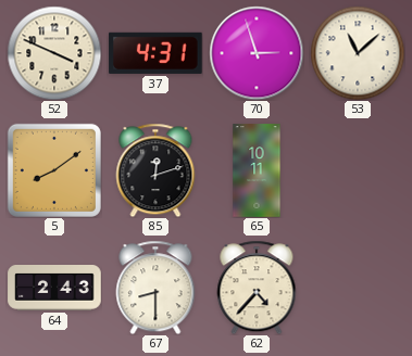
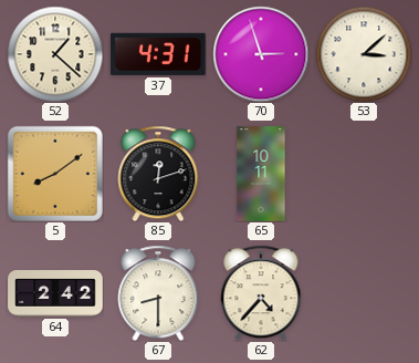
52: 3:49 -> 1:22 (55, 54)
53: 11:08 -> 3:08 (364, 54)
64: 2:43 -> 2:42 (55, 294)
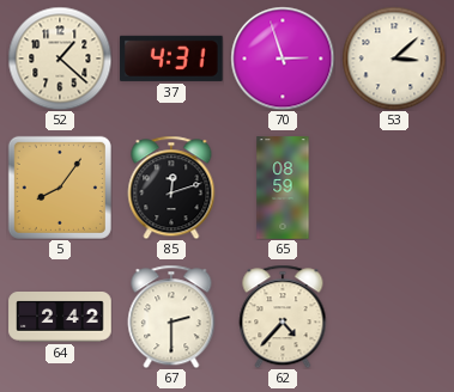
5: 8:09 -> 8:06 (60, 188)
65: 10:11 -> 08:59 (283, 188)
67: 8:30 -> 2:30 (171, 317)
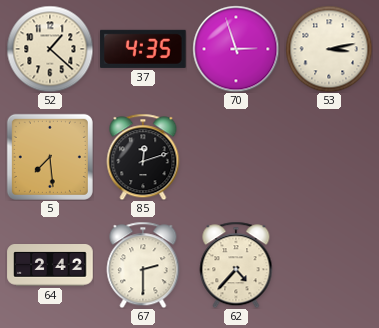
37: 4:31 -> 4:35 (143, 49)
53: 3:08 -> 3:13 (329, 49)
5: 8:06 -> 7:29 (50, 157)
65: 08:59 -> none (283, 188)
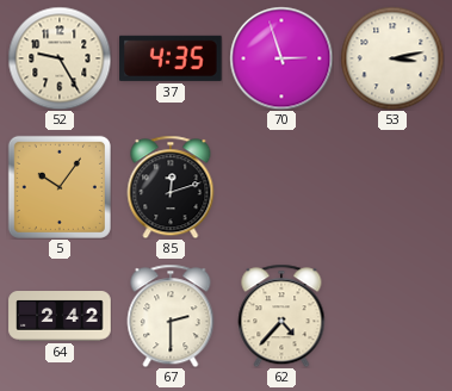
52: 1:22 -> 9:25 (60, 58)
5: 7:29 -> 10:06 (60, 187)
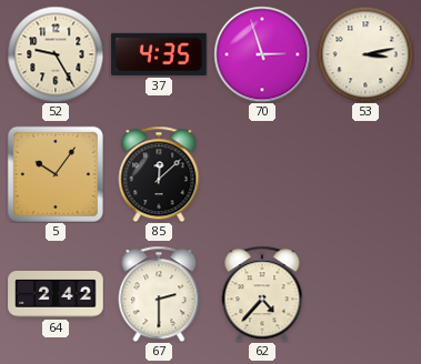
85: 12:12 -> 12:08 (159, 174)
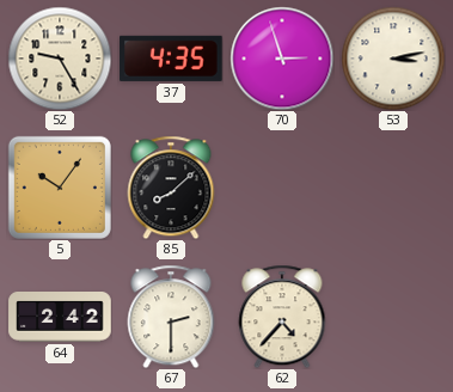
85: 12:08 -> 8:08 (171, 188)
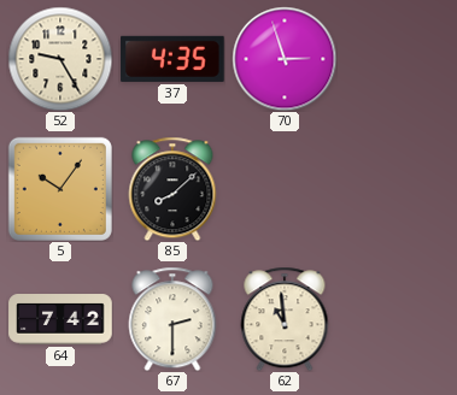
53: 3:13 -> none (393, 59)
64: 2:42 -> 7:42 (60, 320)
62: 4:37 -> 10:59 (285, 319)
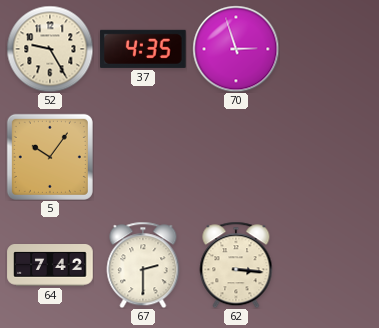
85: 8:08 -> none (172, 189)
62: 10:59 -> 3:16 (236, 265)
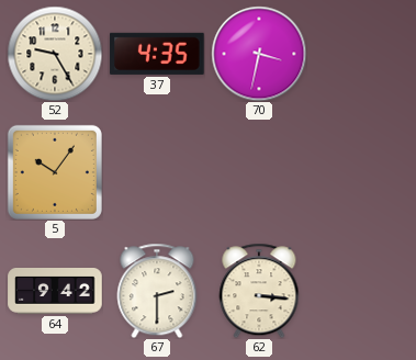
70: 2:57 -> 3:32 (259, 54)
64: 7:42 -> 9:42 (55, 292)
